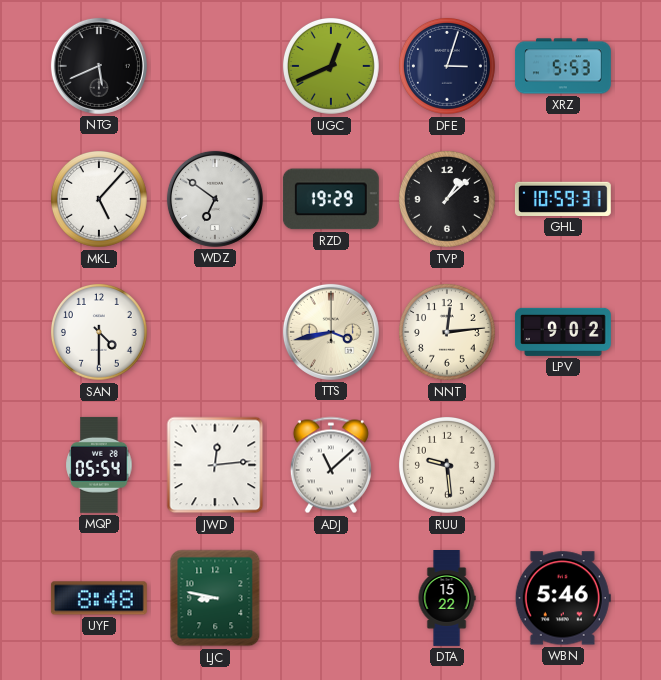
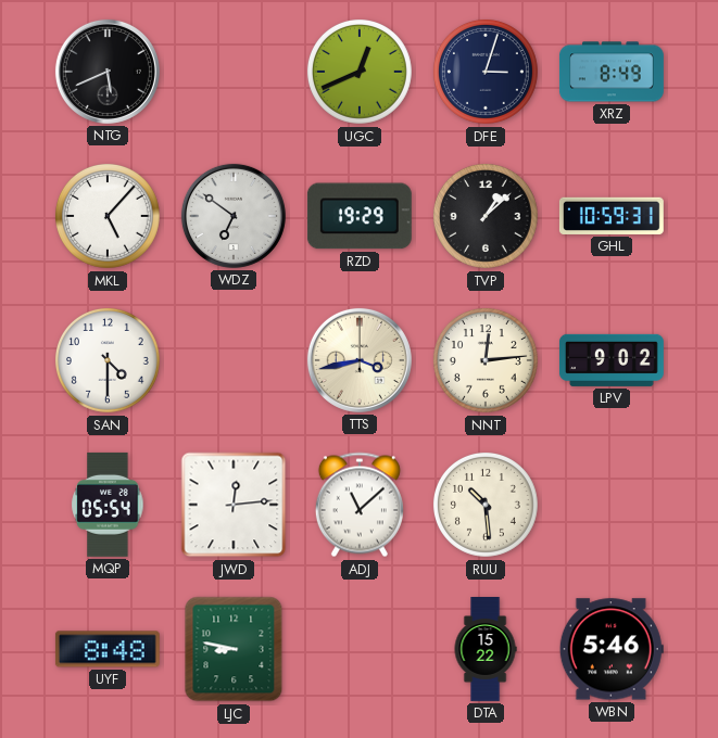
XRZ: 5:53 -> 8:49 (612, 72)
RUU: 9:29 -> 10:29 (486, 505)
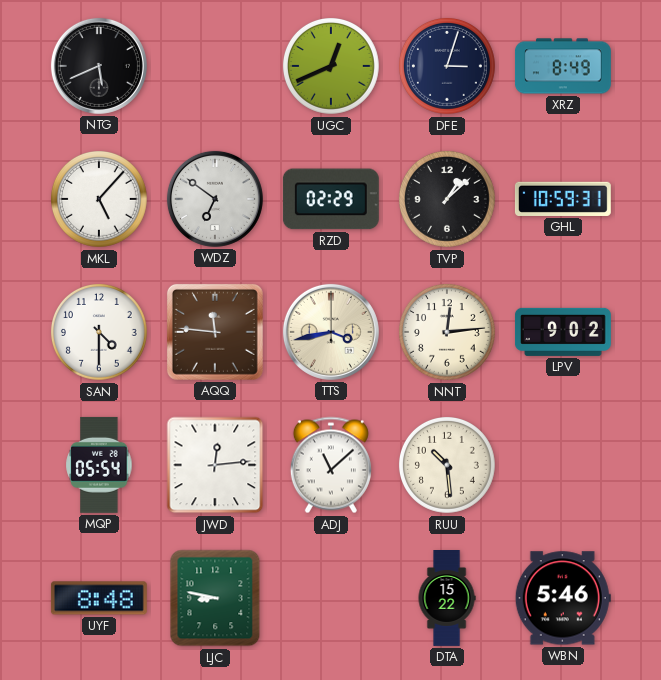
RZD: 19:29 -> 02:29 (331, 199)
AQQ: none -> 11:46 (215, 332)
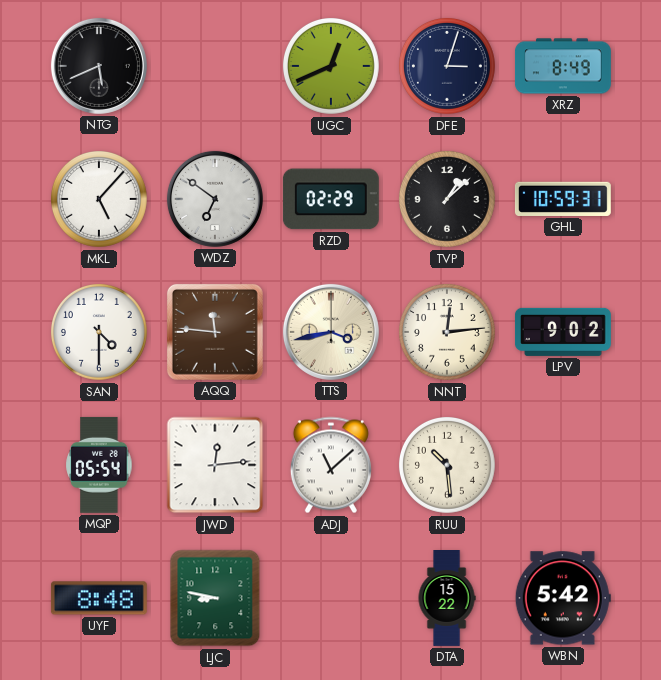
WBN: 5:46 -> 5:42 (563, 598)
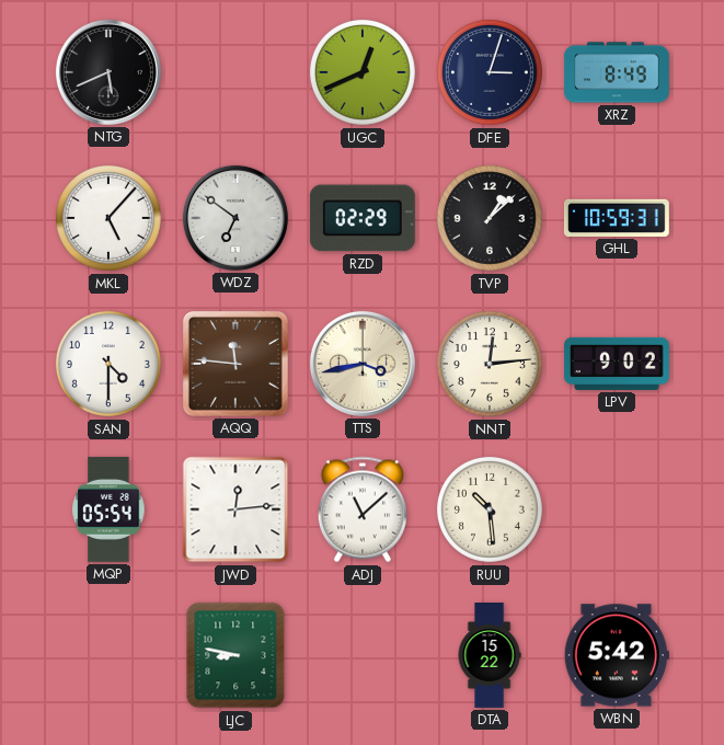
UYF: 8:48 -> none (99, 598)
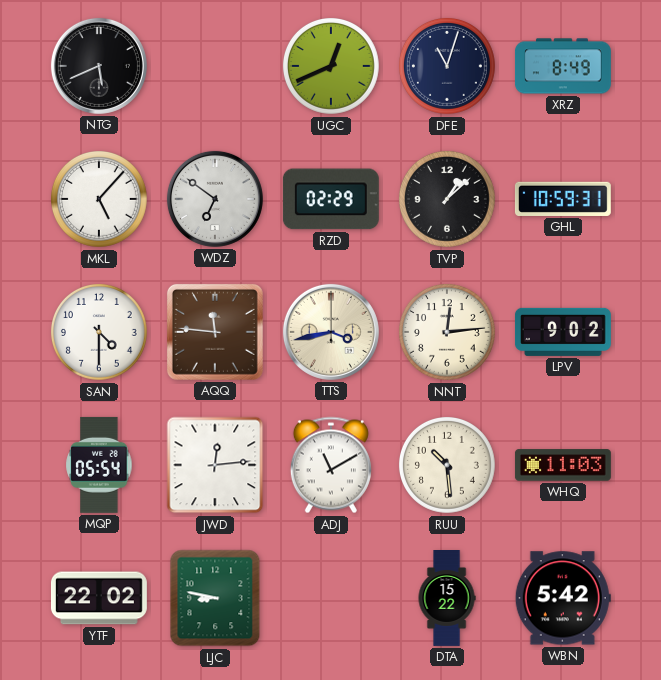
DFE: 3:03 -> 11:03 (447, 66)
ADJ: 11:08 -> 11:10 (331, 465)
WHQ: none -> 11:03 (563, 465)
YTF: none -> 22:02 (99, 598)
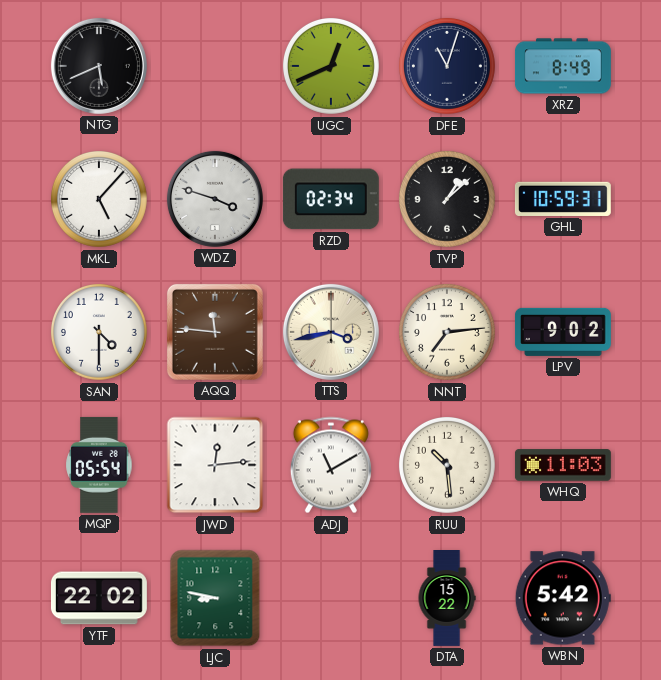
WDZ: 6:51 -> 3:48 (215, 199)
RZD: 02:29 -> 02:34 (331, 199)
NNT: 12:14 -> 7:14 (447, 332)
